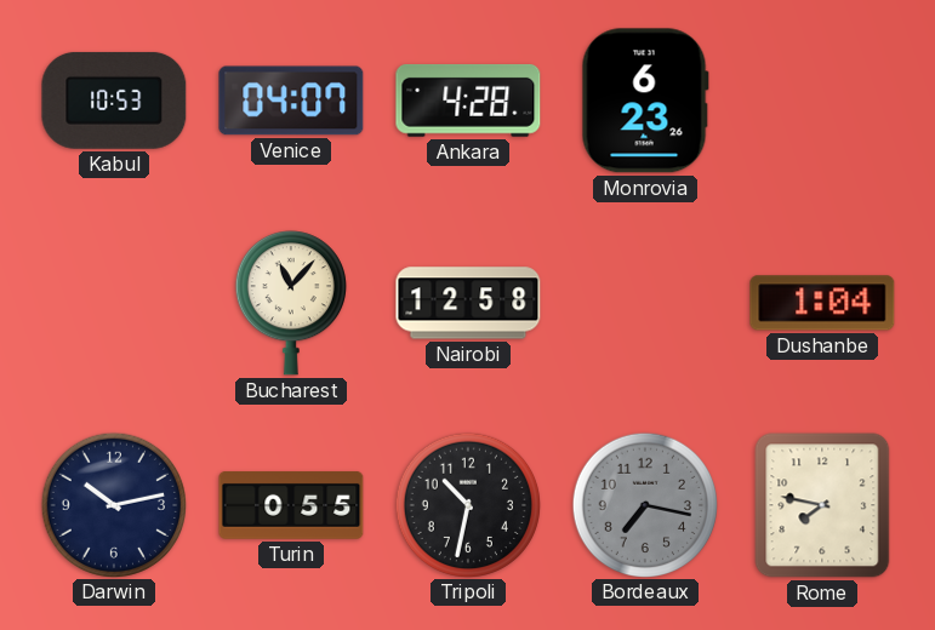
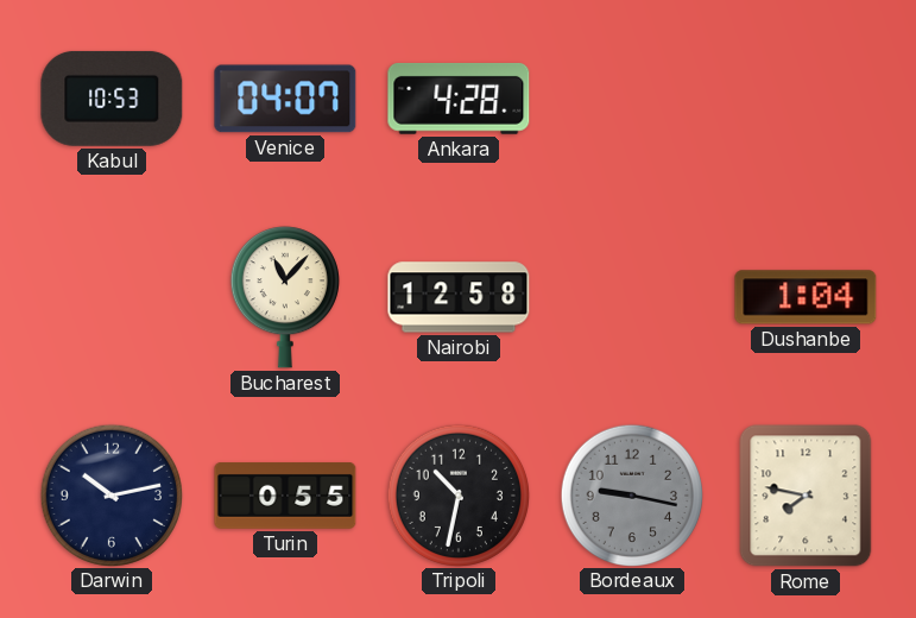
Monrovia: 6:23 -> none (645, 101)
Bordeaux: 7:17 -> 9:17 (631, 494)
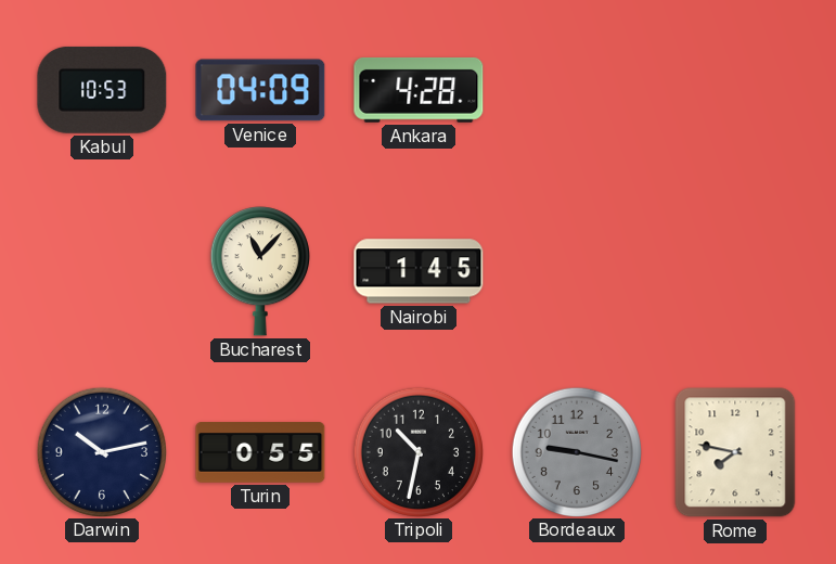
Venice: 04:07 -> 04:09 (260, 90)
Nairobi: 12:58 -> 1:45 (419, 271)
Dushanbe: 1:04 -> none (806, 297)
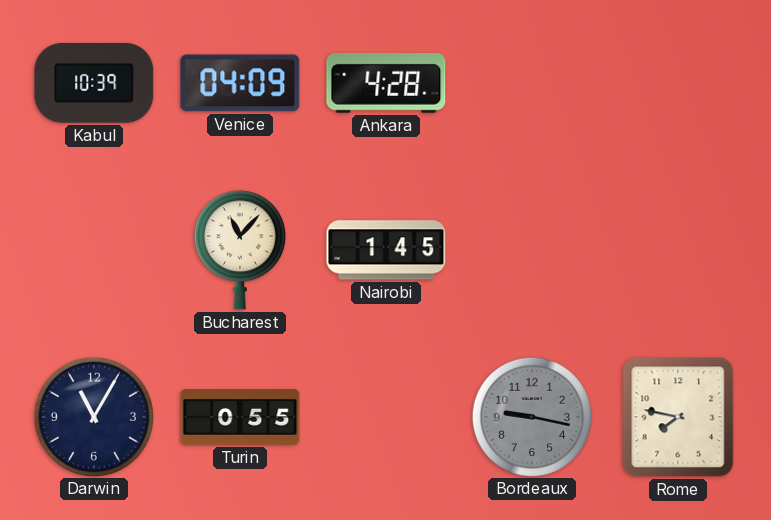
Kabul: 10:53 -> 10:39 (94, 83)
Darwin: 10:13 -> 11:05 (93, 416)
Tripoli: 10:32 -> none (417, 451)
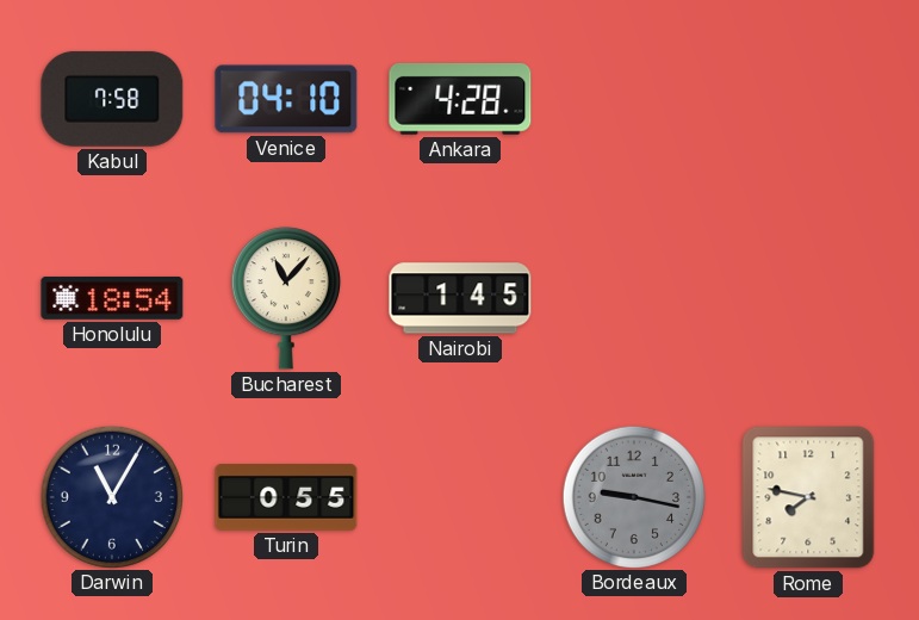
Kabul: 10:39 -> 7:58 (112, 99)
Venice: 04:09 -> 04:10 (286, 99)
Honolulu: none -> 18:54 (112, 298)
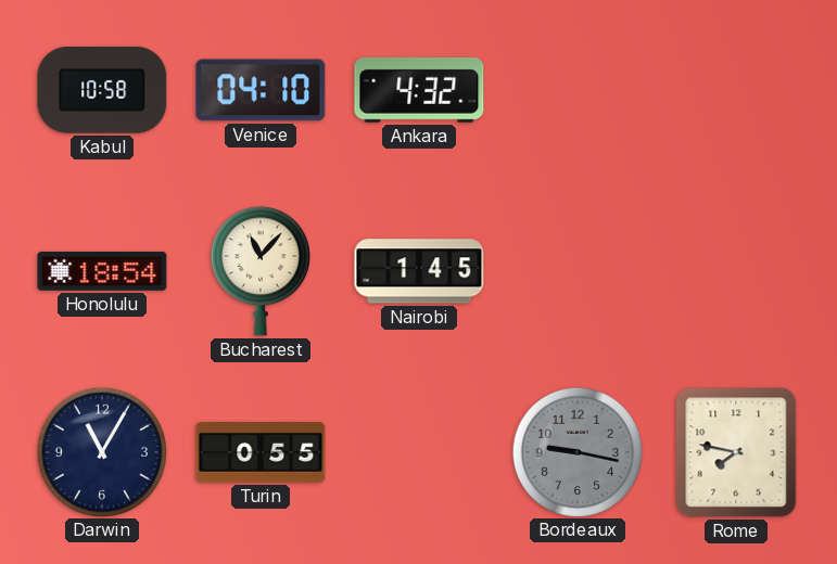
Kabul: 7:58 -> 10:58 (102, 90)
Ankara: 4:28 -> 4:32 (419, 90)
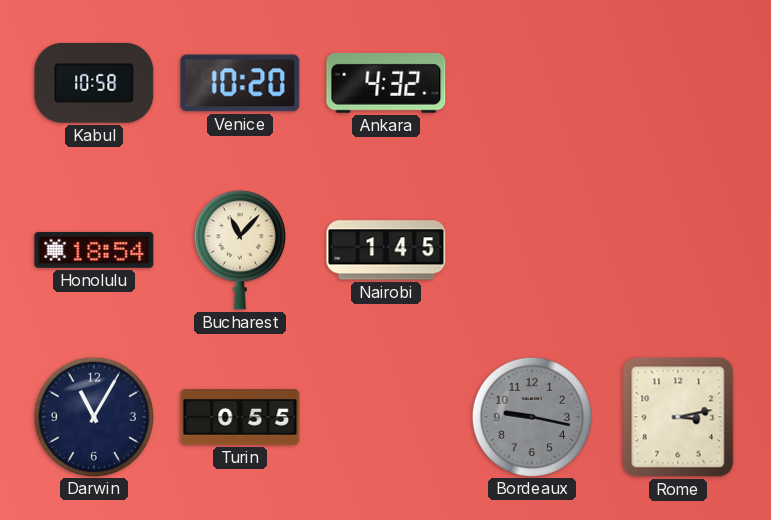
Venice: 04:10 -> 10:20 (240, 83)
Rome: 7:47 -> 3:13 (678, 417)
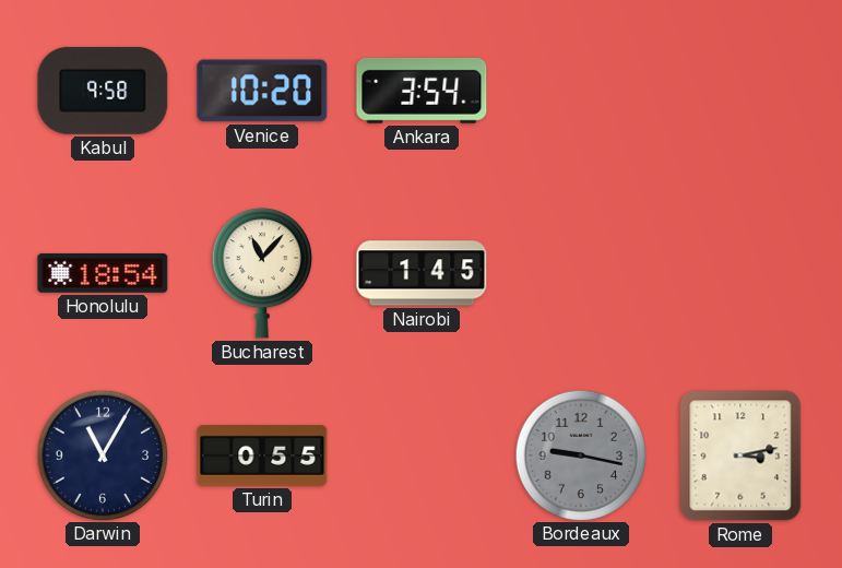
Kabul: 10:58 -> 9:58 (103, 91)
Ankara: 4:32 -> 3:54 (422, 91)
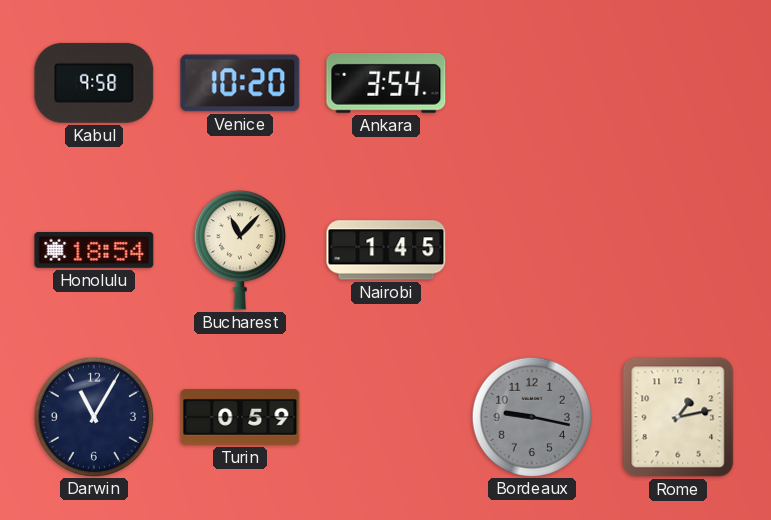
Turin: 0:55 -> 0:59 (240, 418)
Rome: 3:13 -> 1:13 (678, 417)
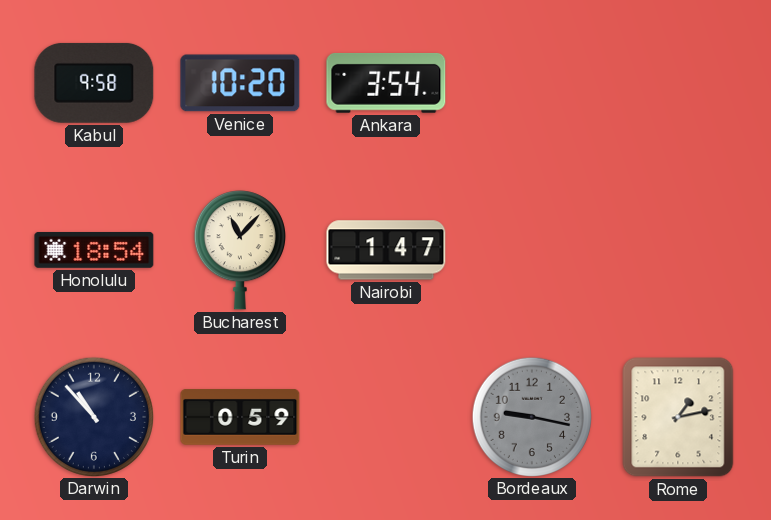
Nairobi: 1:45 -> 1:47 (386, 250)
Darwin: 11:05 -> 10:53 (93, 416)
